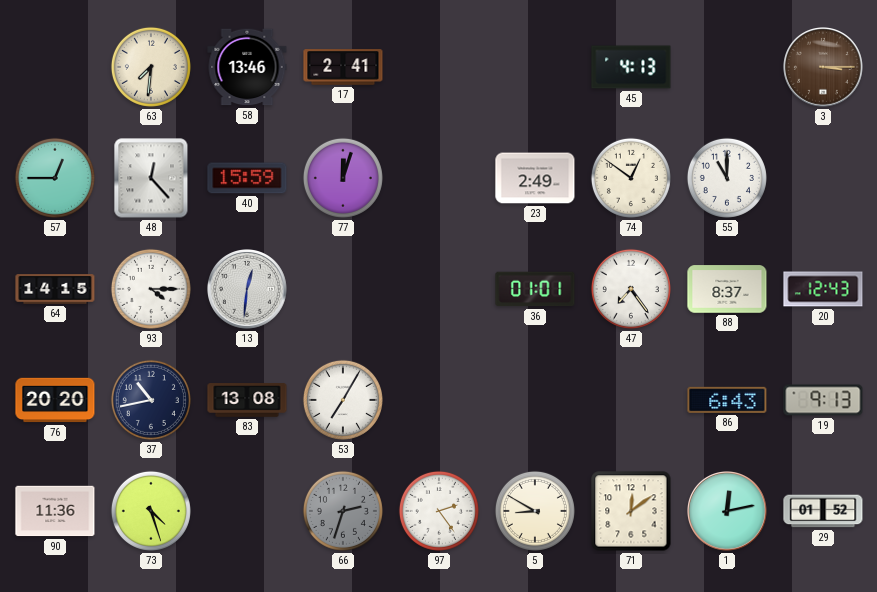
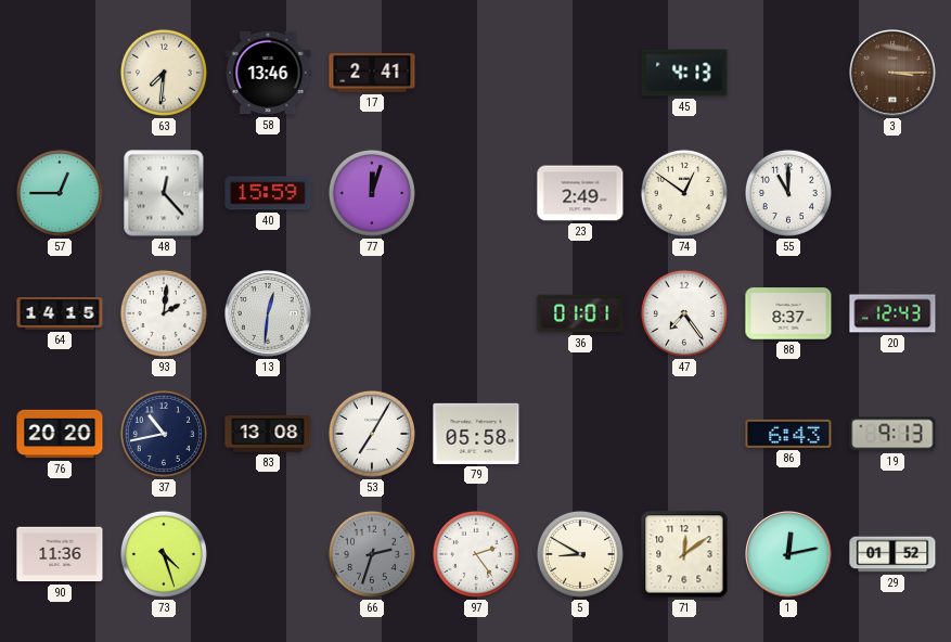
93: 4:15 -> 2:01 (164, 313)
79: none -> 05:58 (476, 434)
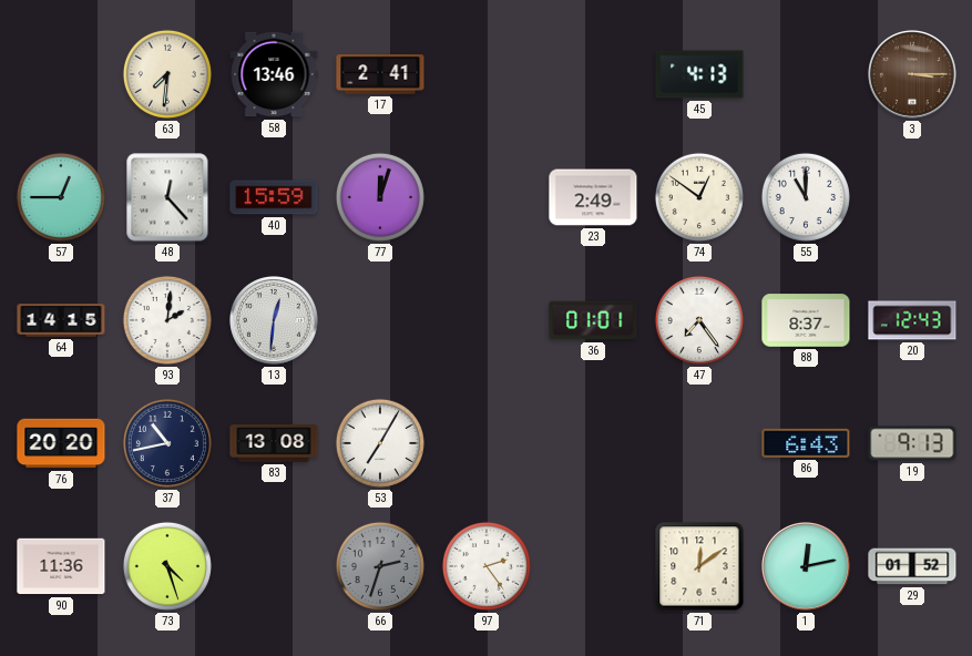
79: 05:58 -> none (476, 434)
5: 8:50 -> none (580, 554)
